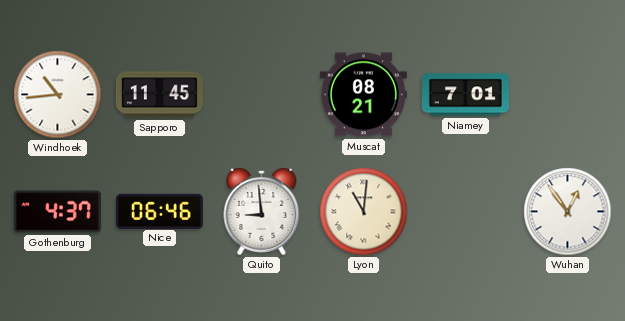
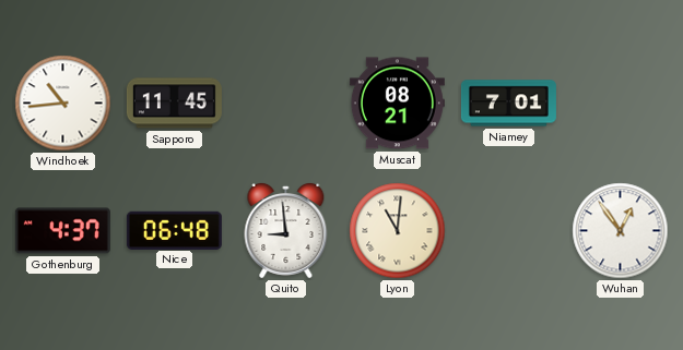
Nice: 06:46 -> 06:48 (174, 230)
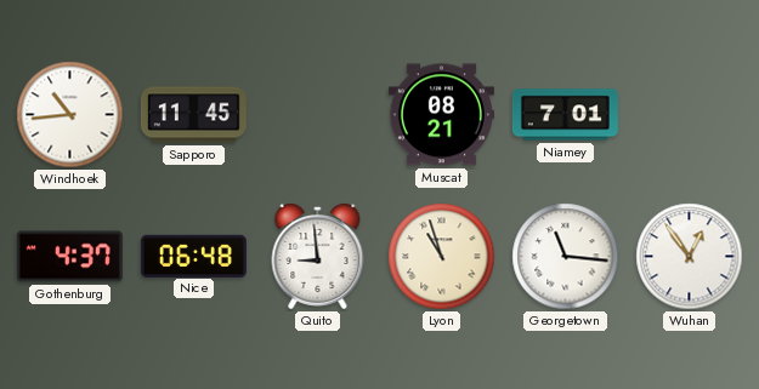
Lyon: 11:01 -> 10:57 (442, 257)
Georgetown: none -> 11:16 (566, 257)
